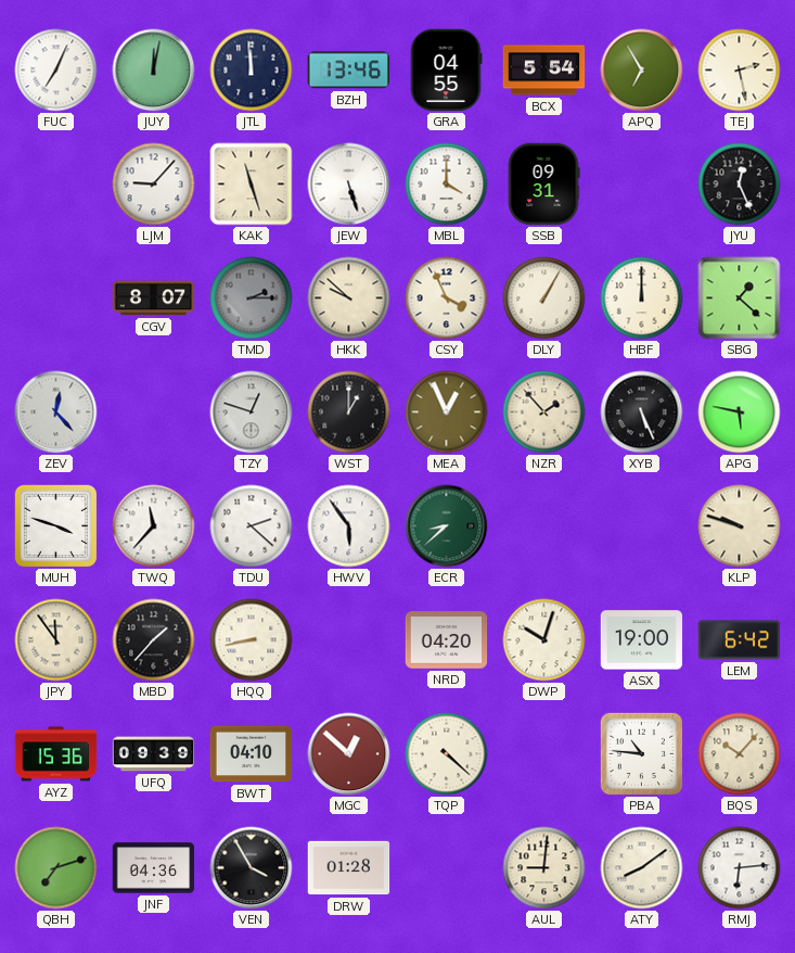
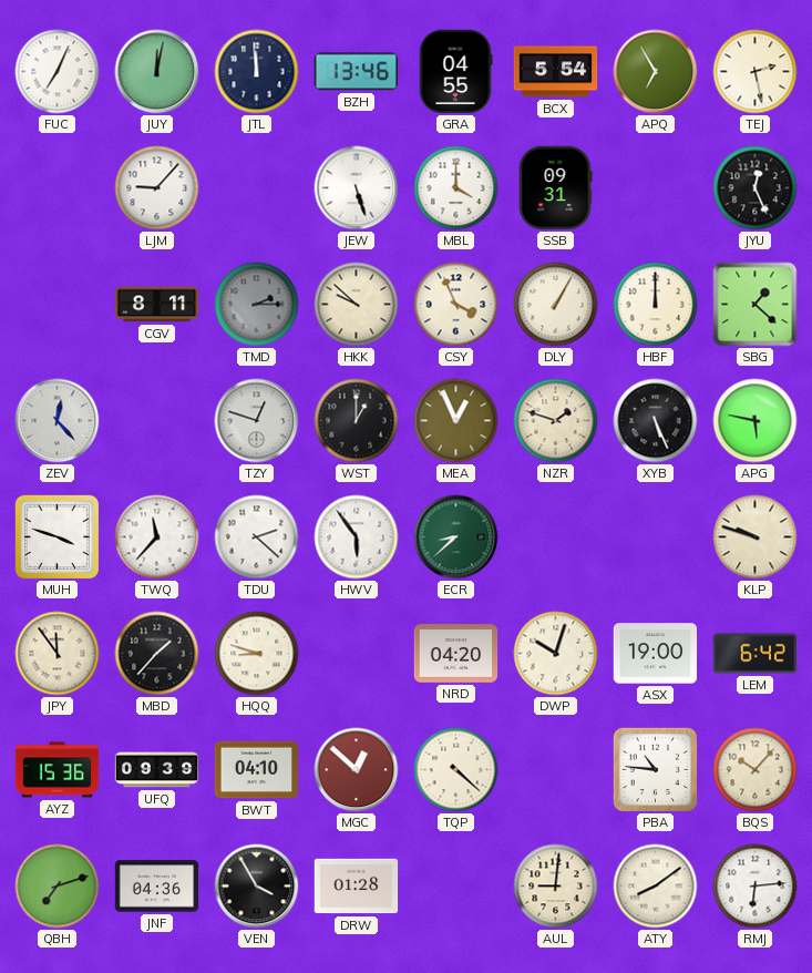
KAK: 11:27 -> none (252, 185)
CGV: 8:07 -> 8:11 (157, 305)
NZR: 1:53 -> 1:48 (556, 421)
HQQ: 8:43 -> 8:48 (257, 654)
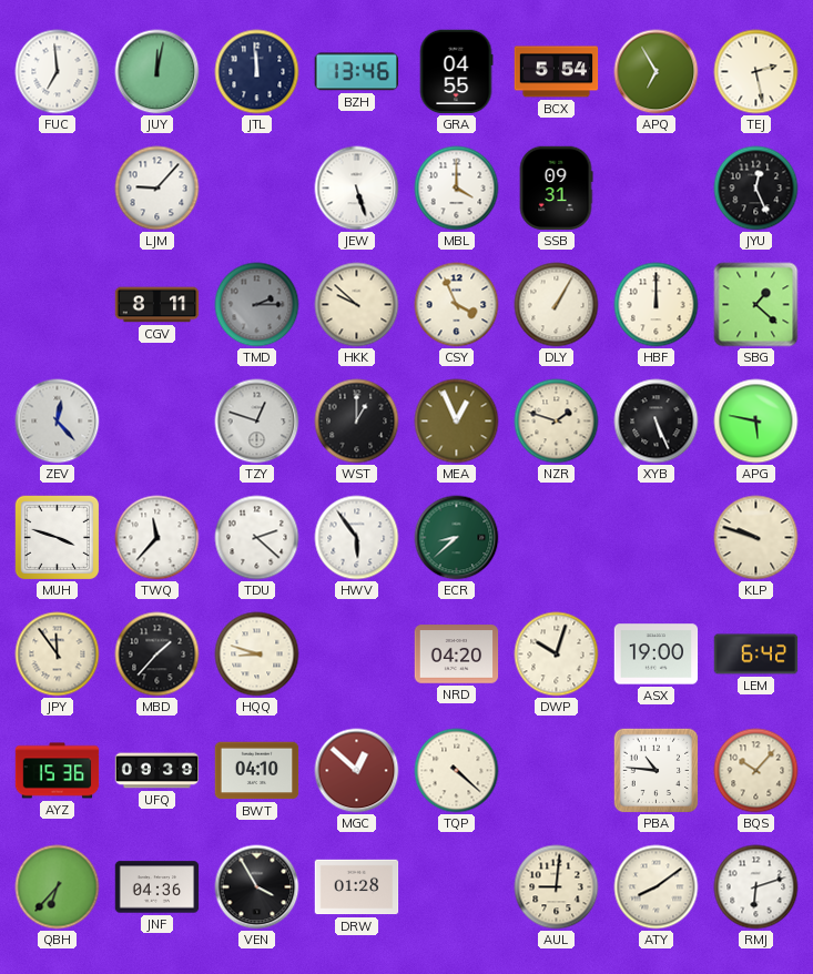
FUC: 7:04 -> 6:59 (58, 72)
QBH: 7:12 -> 6:37 (58, 887)
RMJ: 6:14 -> 6:12 (756, 887)
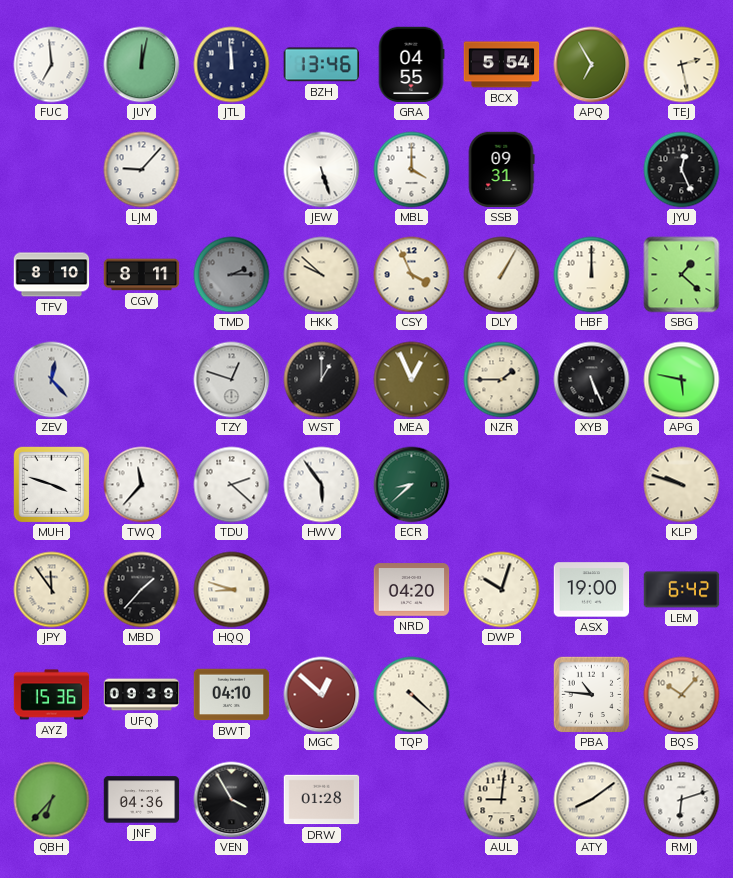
TFV: none -> 8:10 (52, 275)
NZR: 1:48 -> 1:45 (502, 380)
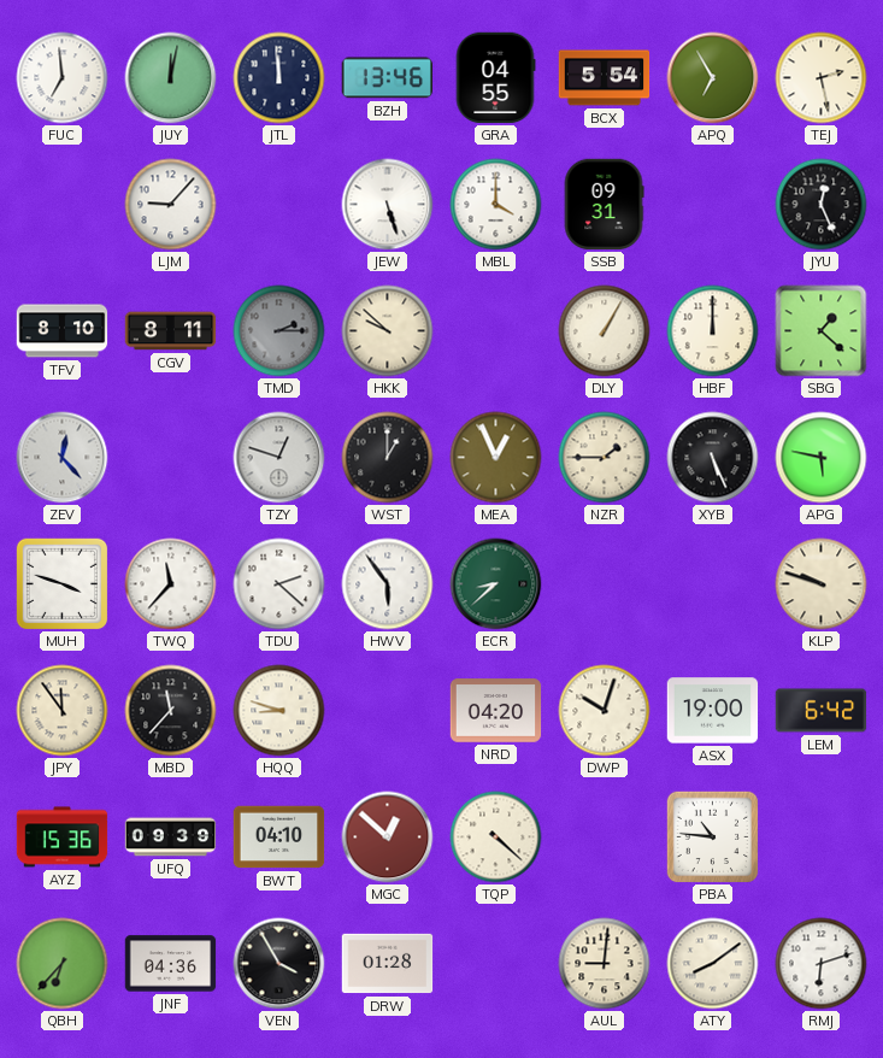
CSY: 3:56 -> none (412, 275)
MBD: 1:37 -> 11:37 (171, 711)
BQS: 10:07 -> none (682, 695)
